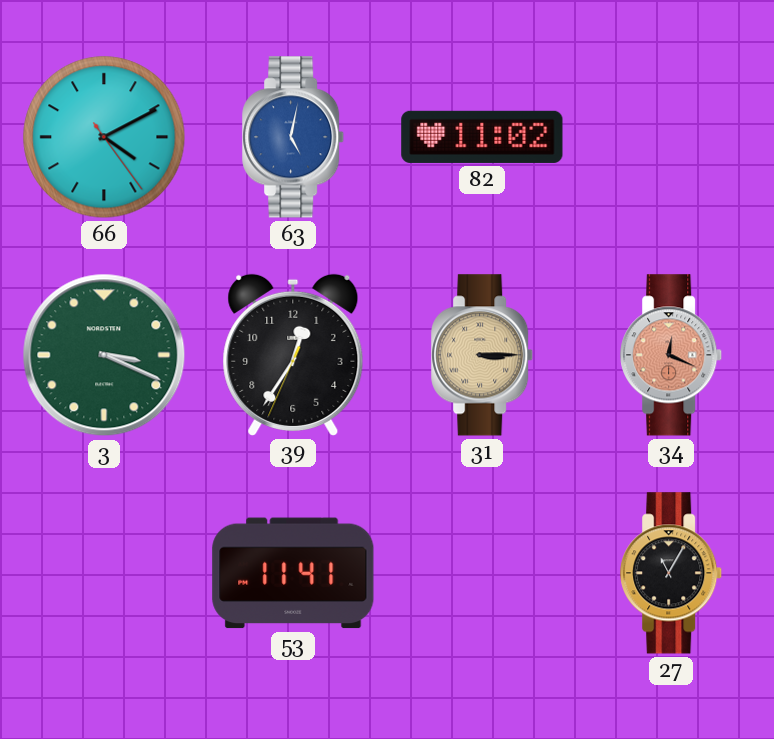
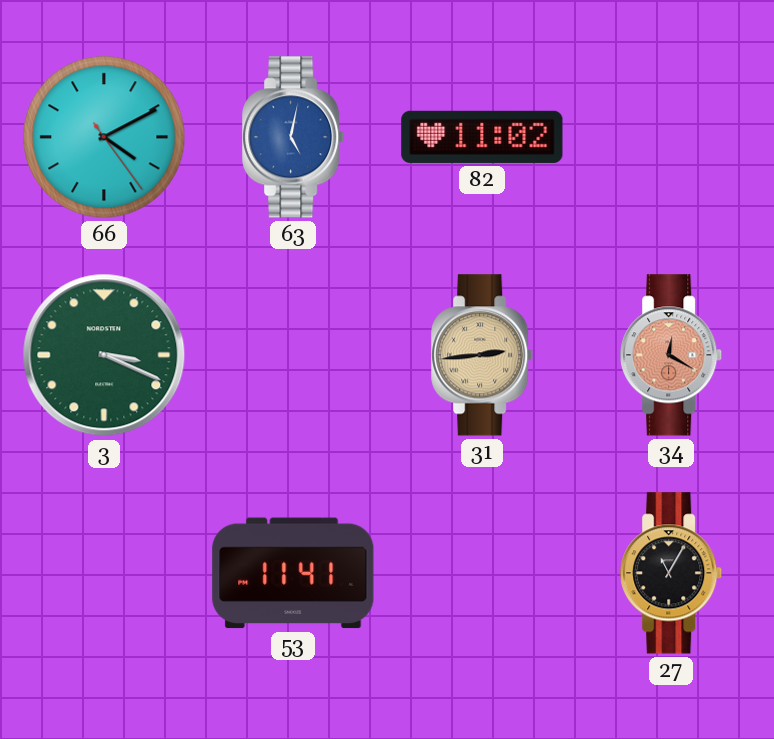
39: 12:35 -> none (293, 355)
31: 3:15 -> 2:44 (483, 355)
34: 12:19 -> 12:20 (672, 355)
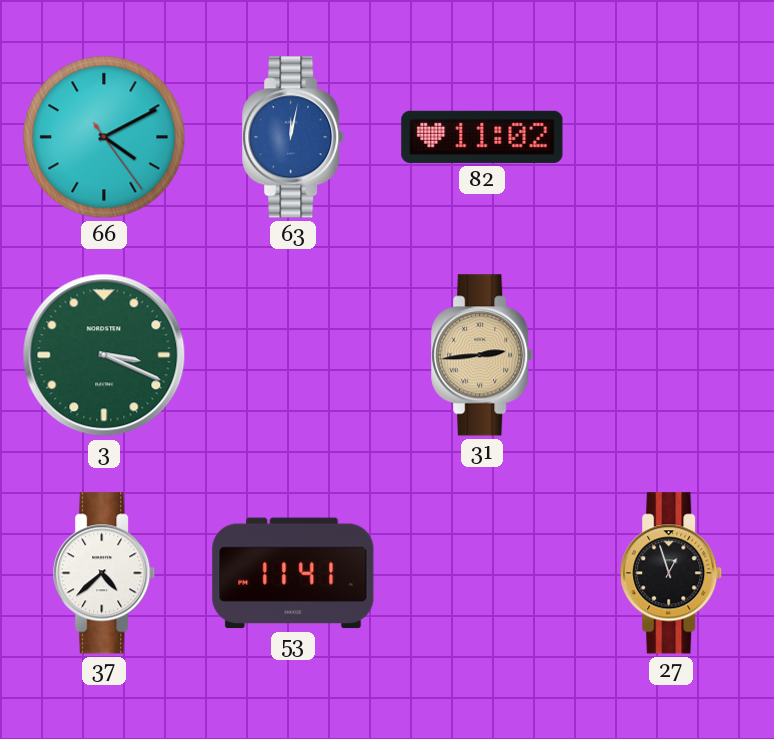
63: 5:02 -> 12:02 (294, 137)
34: 12:20 -> none (672, 355)
37: none -> 4:38 (105, 573)
27: 11:05 -> 12:57 (672, 573)
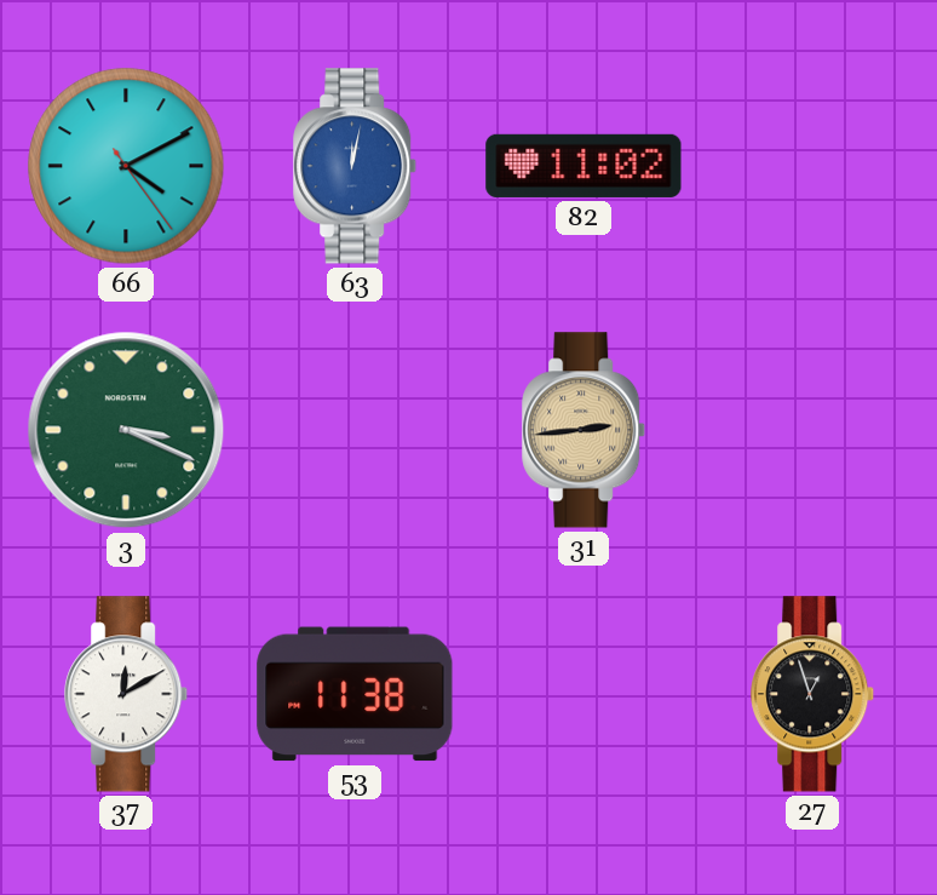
37: 4:38 -> 12:10 (127, 694)
53: 11:41 -> 11:38 (355, 694)
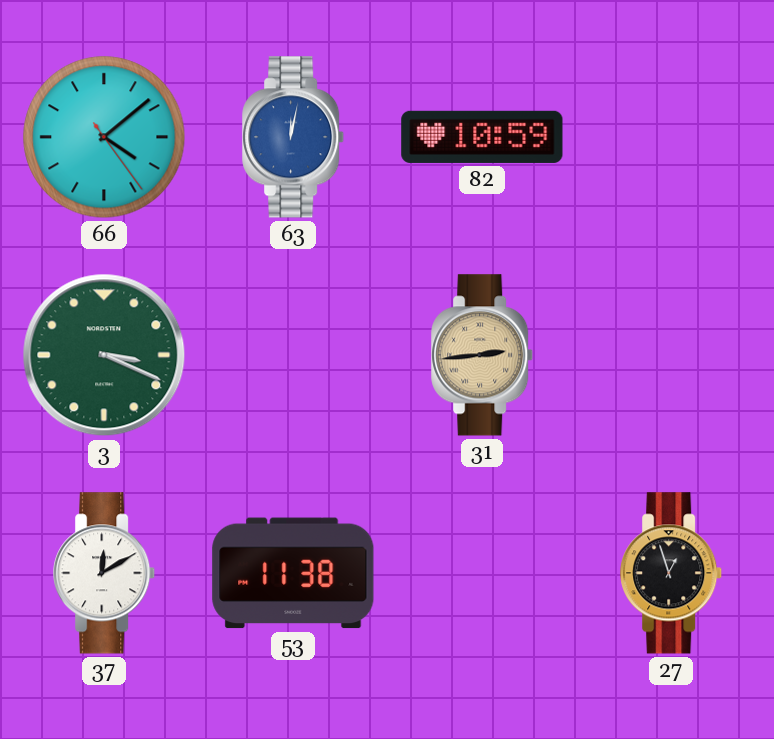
66: 4:10 -> 4:08 (104, 137)
82: 11:02 -> 10:59 (482, 137)
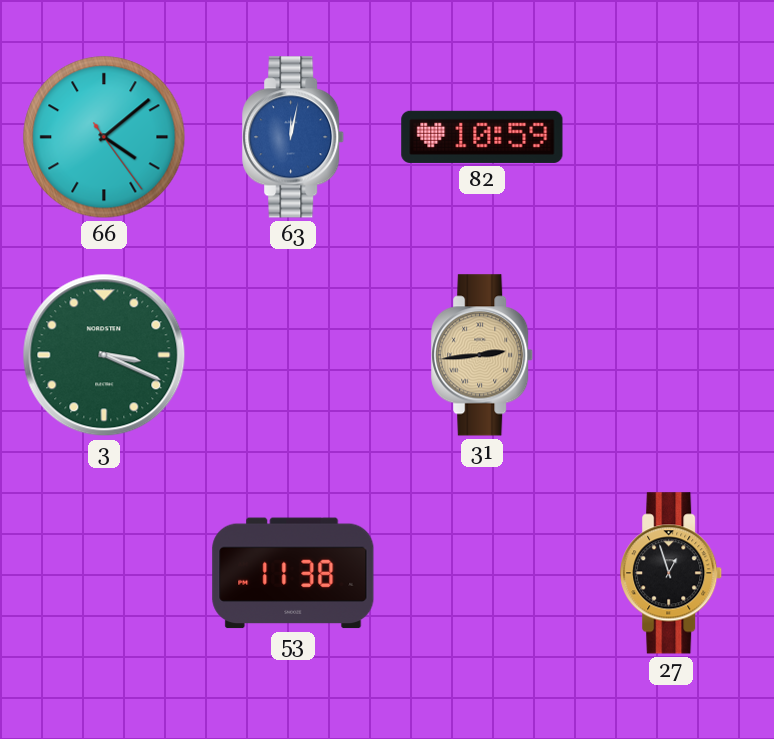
37: 12:10 -> none (105, 573)
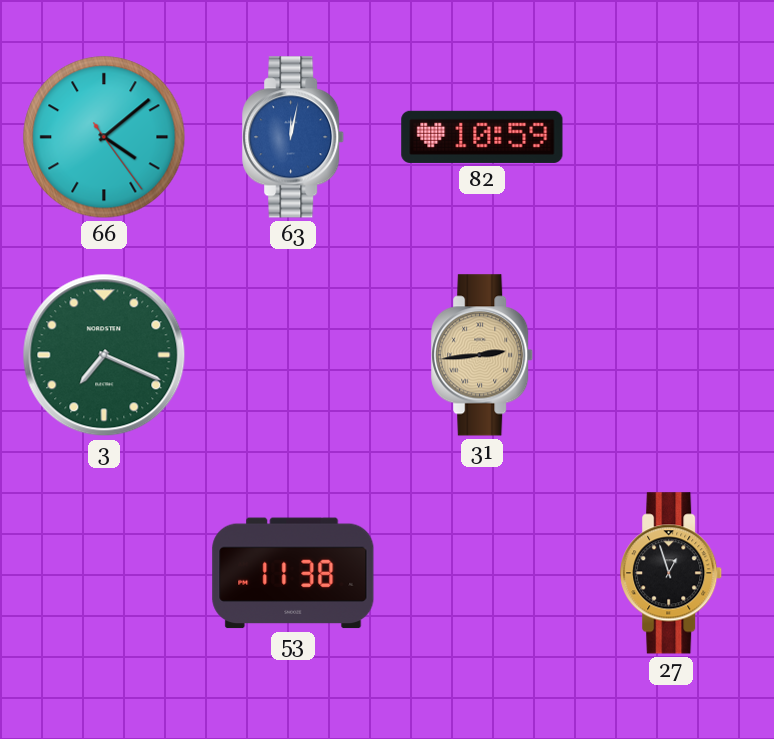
3: 3:19 -> 7:19 (104, 355)
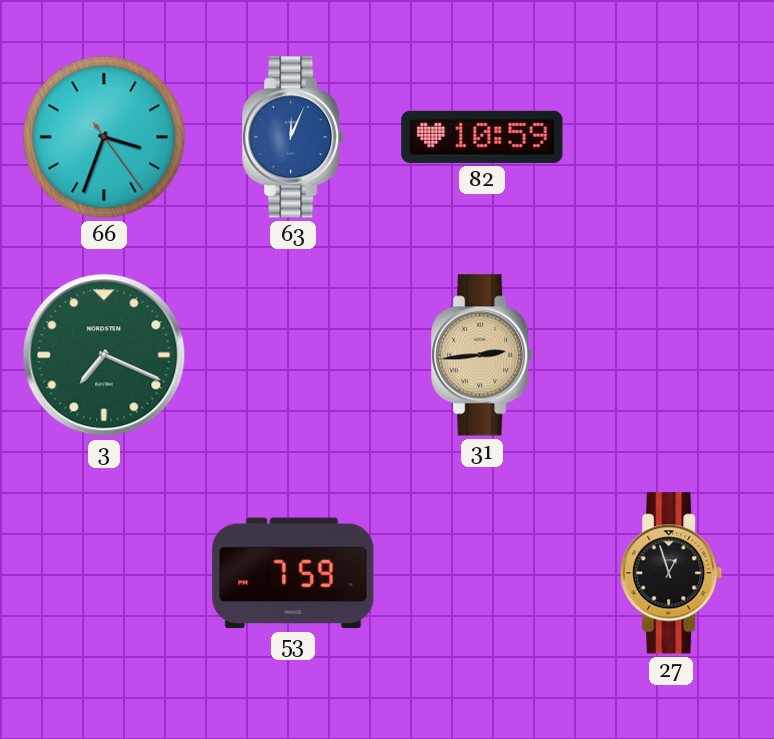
66: 4:08 -> 3:33 (104, 137)
63: 12:02 -> 12:04 (294, 137)
53: 11:38 -> 7:59 (293, 573)
